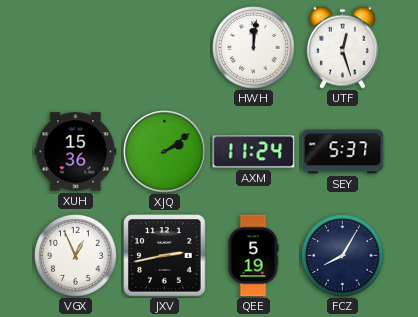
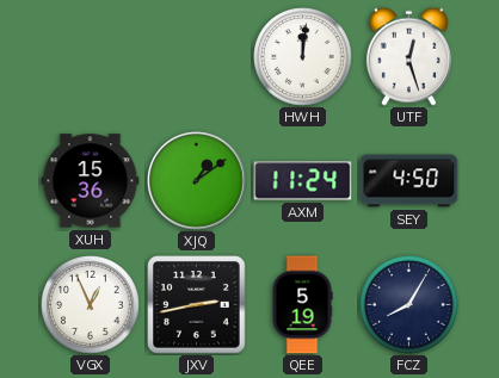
XJQ: 2:09 -> 1:09 (197, 181)
SEY: 5:37 -> 4:50 (409, 181)
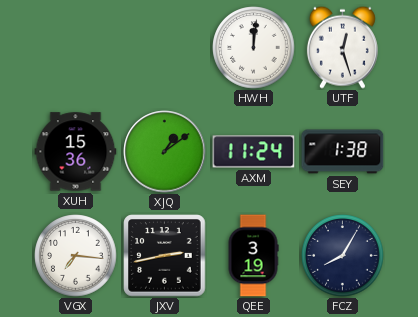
SEY: 4:50 -> 1:38 (343, 152)
VGX: 12:56 -> 7:16 (76, 256)
QEE: 5:19 -> 3:19 (253, 256)
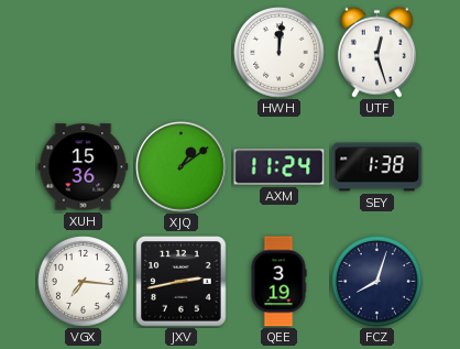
FCZ: 8:05 -> 8:03 (377, 282)
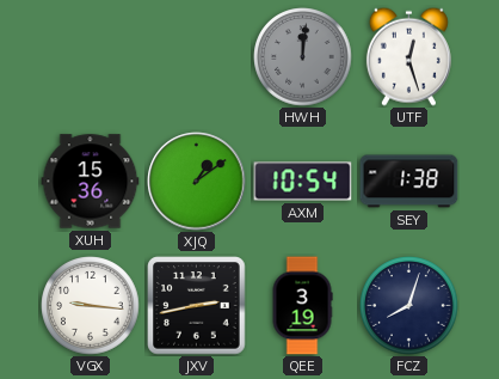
HWH dial: white -> grey (303, 57)
AXM: 11:24 -> 10:54 (303, 182)
VGX: 7:16 -> 9:16 (91, 306)
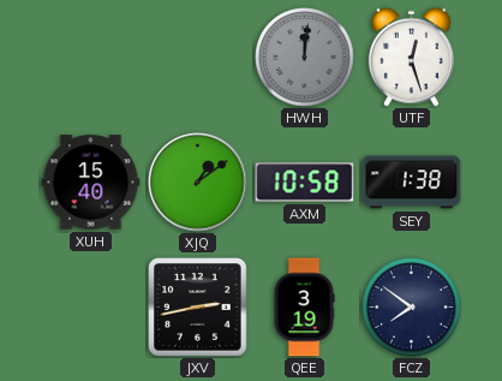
XUH: 15:36 -> 15:40 (91, 183)
AXM: 10:54 -> 10:58 (305, 183)
VGX: 9:16 -> none (91, 306)
FCZ: 8:03 -> 7:51 (412, 308)
